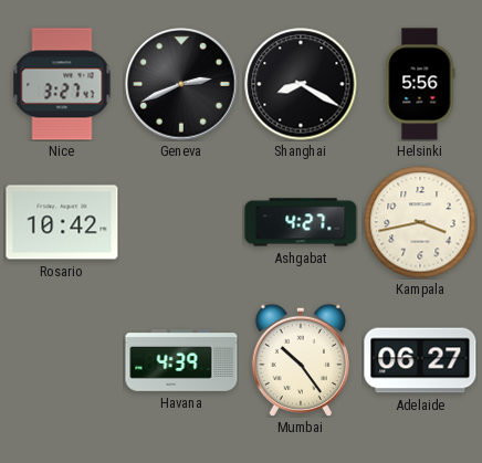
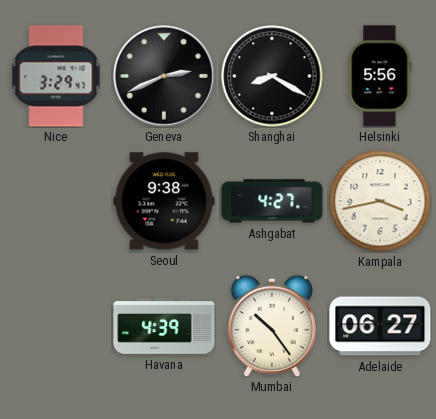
Nice: 3:27 -> 3:29 (56, 76)
Rosario: 10:42 -> none (62, 222)
Seoul: none -> 9:38 (164, 201)
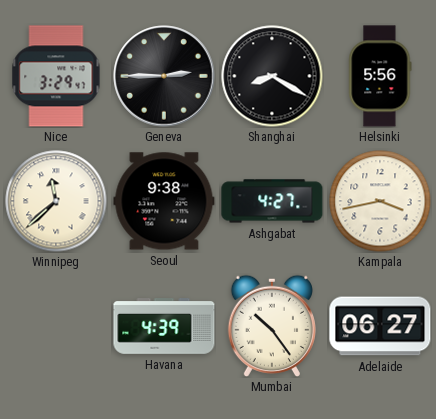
Geneva: 2:41 -> 2:45 (164, 76)
Winnipeg: none -> 11:38 (56, 201)
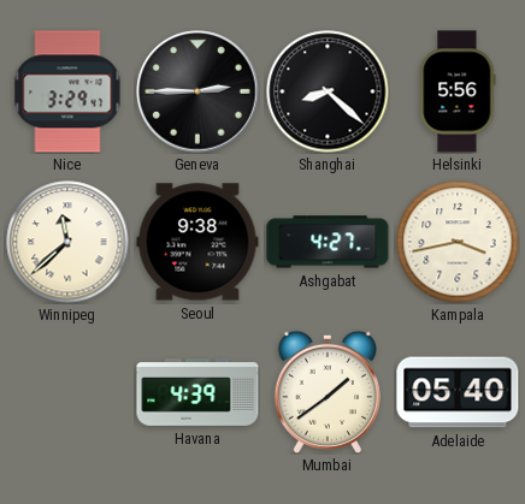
Shanghai: 8:20 -> 8:22 (328, 91)
Mumbai: 10:24 -> 1:39 (328, 391)
Adelaide: 06:27 -> 05:40 (458, 392)
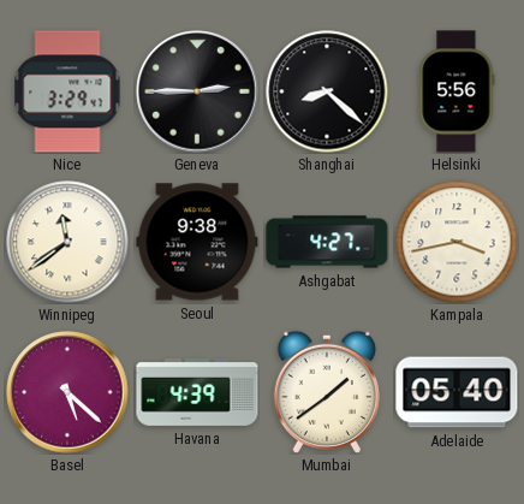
Winnipeg: 11:38 -> 11:39 (67, 242)
Basel: none -> 5:22 (67, 392)
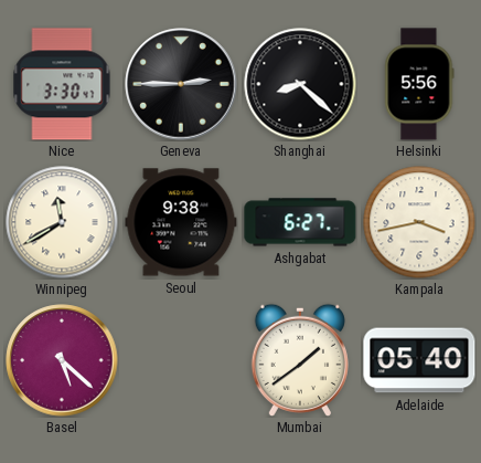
Nice: 3:29 -> 3:30 (62, 84)
Winnipeg: 11:39 -> 11:40 (62, 222)
Ashgabat: 4:27 -> 6:27 (300, 222)
Havana: 4:39 -> none (197, 393)
